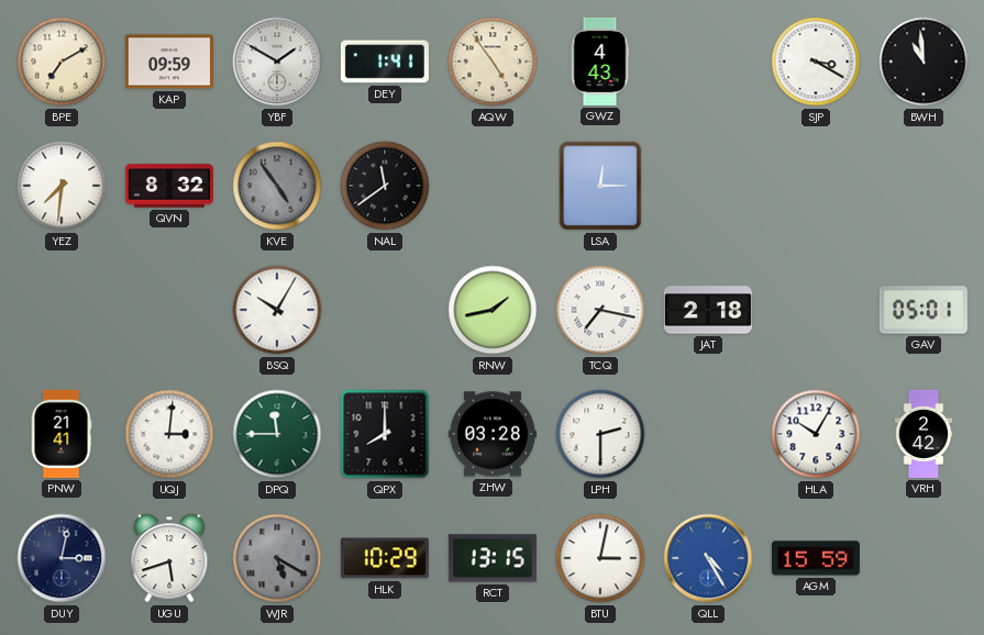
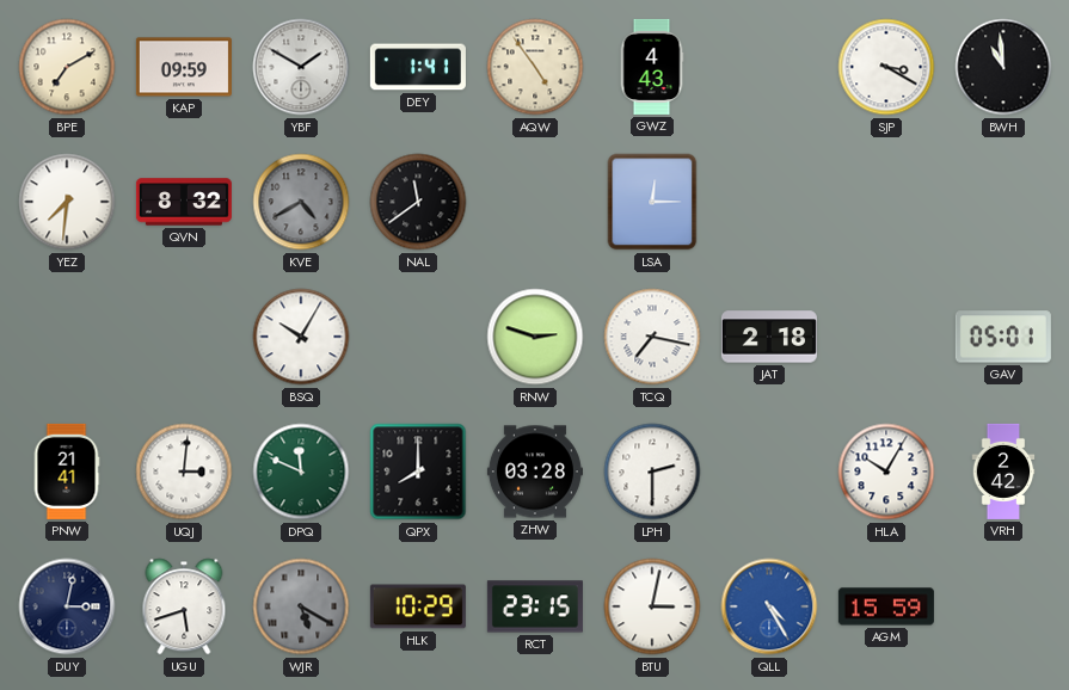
KVE: 4:54 -> 4:40 (301, 202)
RNW: 1:43 -> 2:48 (535, 337)
DPQ: 11:45 -> 11:49 (301, 472)
RCT: 13:15 -> 23:15 (535, 606)
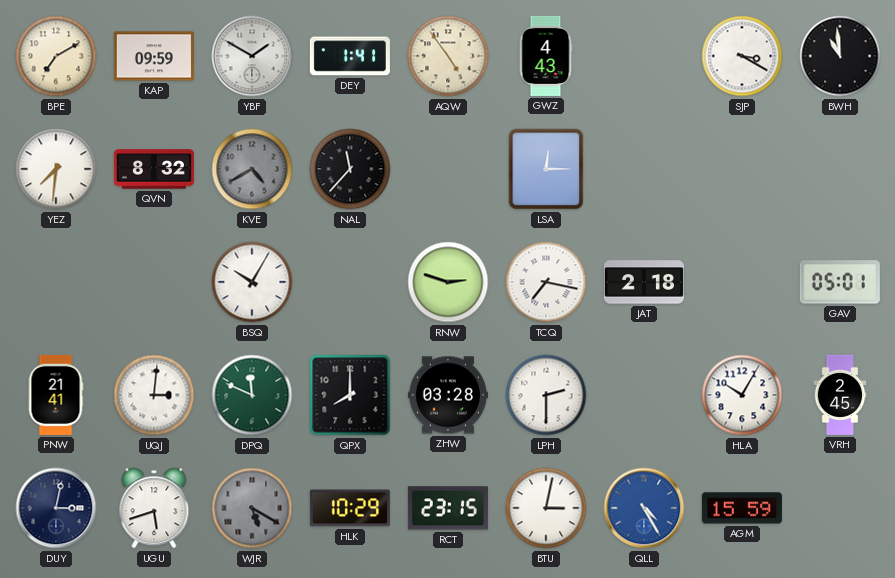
NAL: 11:39 -> 11:37 (350, 169)
VRH: 2:42 -> 2:45 (840, 395)
